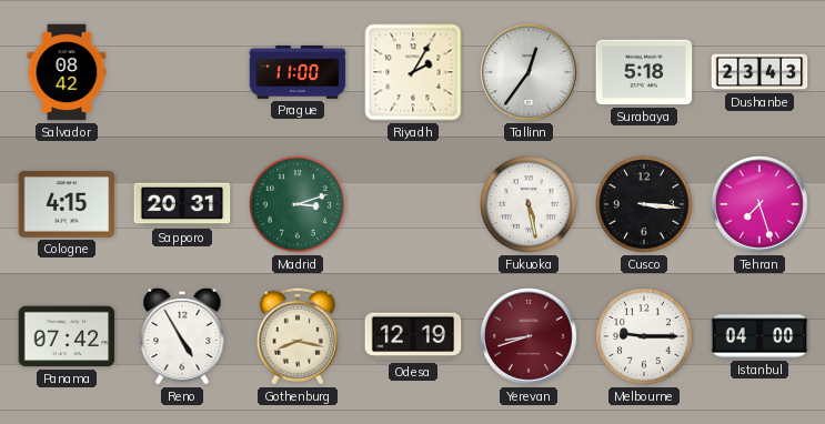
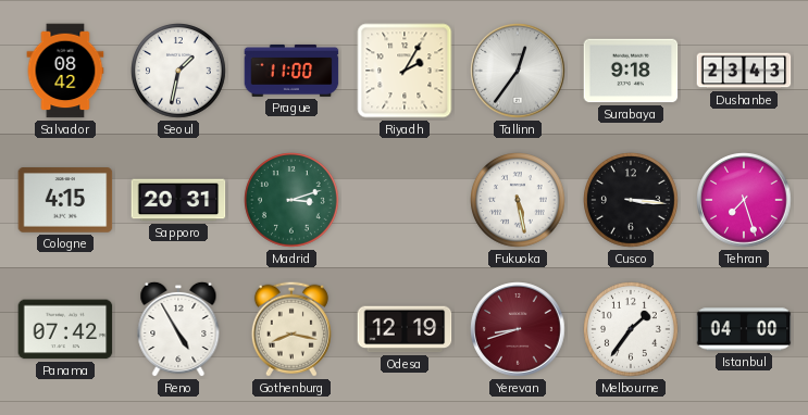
Seoul: none -> 1:32 (178, 71)
Surabaya: 5:18 -> 9:18 (631, 71)
Melbourne: 9:15 -> 1:36 (631, 329)
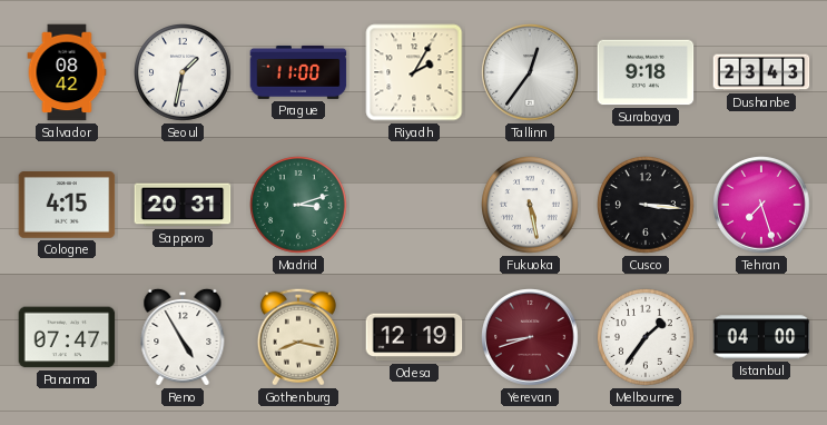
Panama: 07:42 -> 07:47 (67, 337)
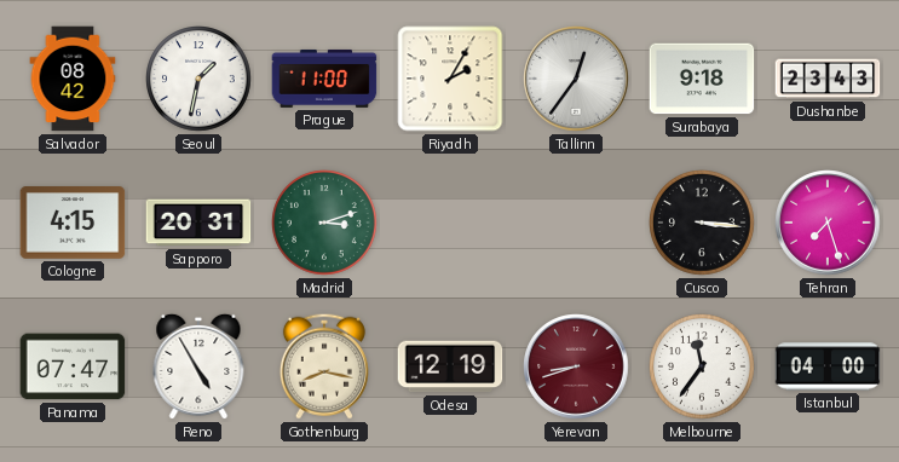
Fukuoka: 5:28 -> none (530, 205)
Melbourne: 1:36 -> 11:36 (702, 366)
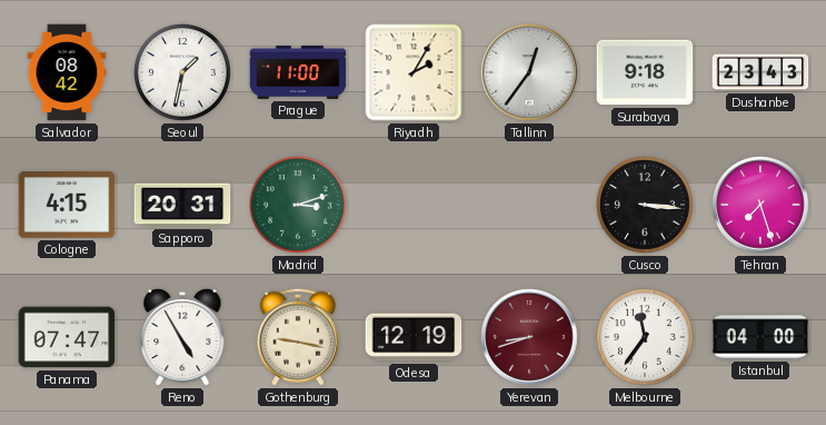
Gothenburg: 8:17 -> 9:17 (298, 337)
